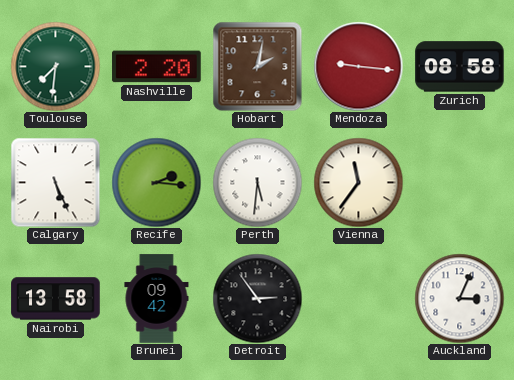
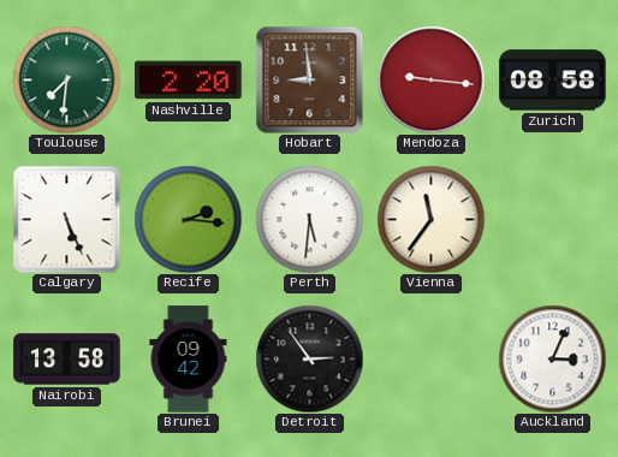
Hobart: 2:02 -> 8:59 (309, 79)
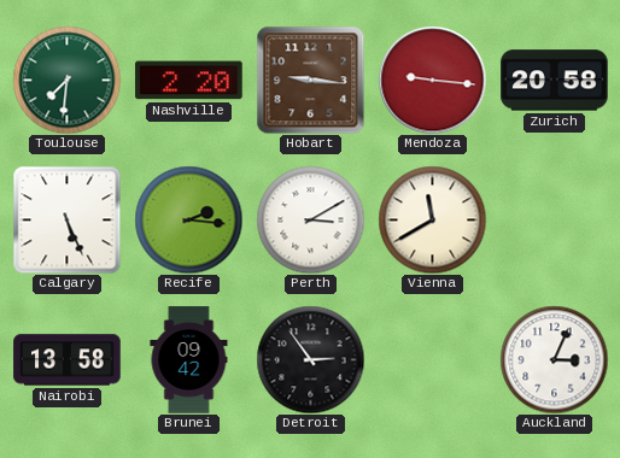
Hobart: 8:59 -> 9:16 (310, 80)
Zurich: 08:58 -> 20:58 (555, 81)
Perth: 5:31 -> 3:10 (310, 219)
Vienna: 11:36 -> 11:40 (432, 219)
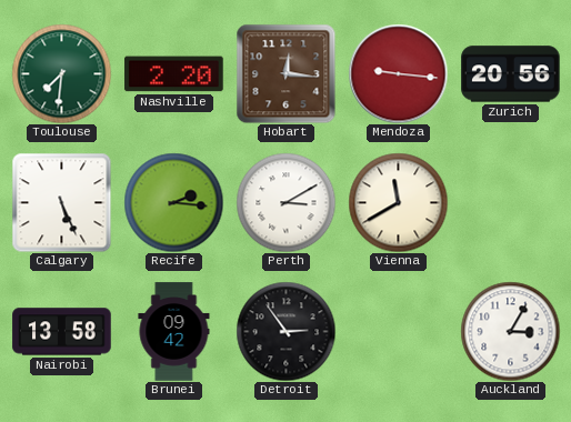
Hobart: 9:16 -> 12:16 (285, 73)
Zurich: 20:58 -> 20:56 (511, 74)
Auckland: 3:04 -> 3:05 (510, 331)
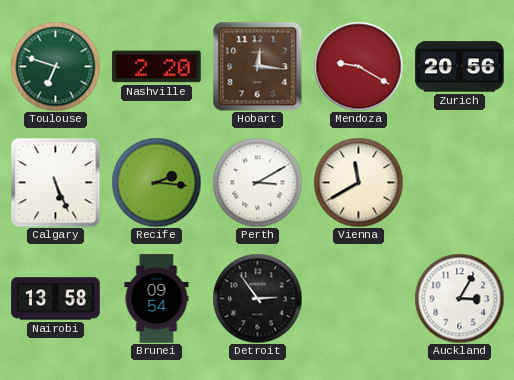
Toulouse: 7:31 -> 6:48 (55, 66)
Mendoza: 9:16 -> 9:20 (358, 66)
Brunei: 09:42 -> 09:54 (157, 299)
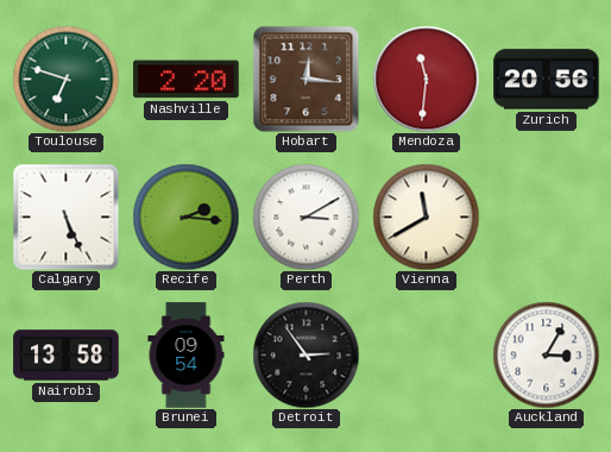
Mendoza: 9:20 -> 11:31 (426, 79)
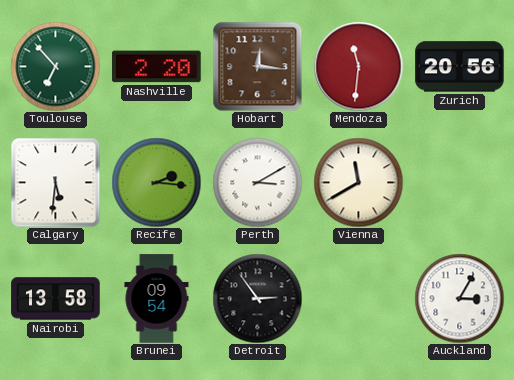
Toulouse: 6:48 -> 6:53 (55, 66)
Calgary: 5:26 -> 5:31 (55, 182)
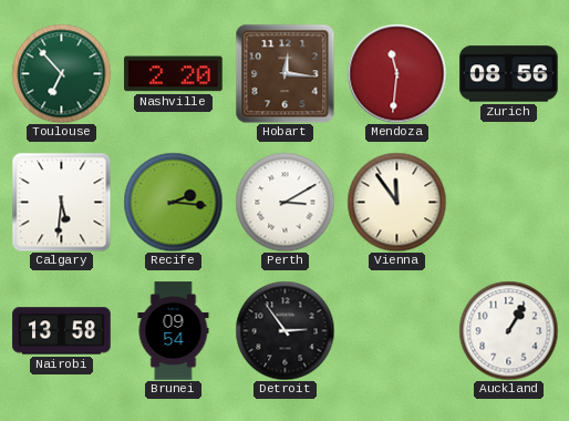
Zurich: 20:56 -> 08:56 (509, 74)
Vienna: 11:40 -> 11:54 (396, 202)
Auckland: 3:05 -> 1:05 (508, 330)
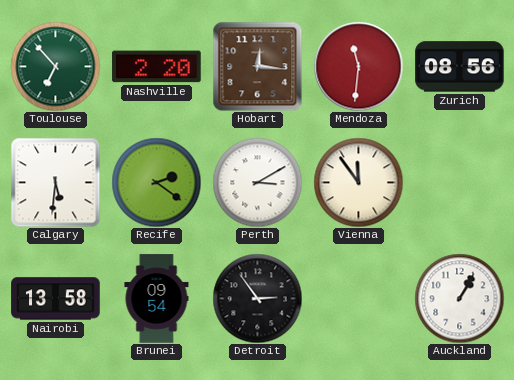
Recife: 2:16 -> 2:21 (156, 182)
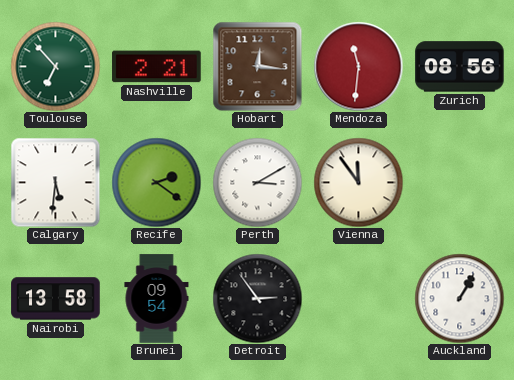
Nashville: 2:20 -> 2:21 (157, 67)
